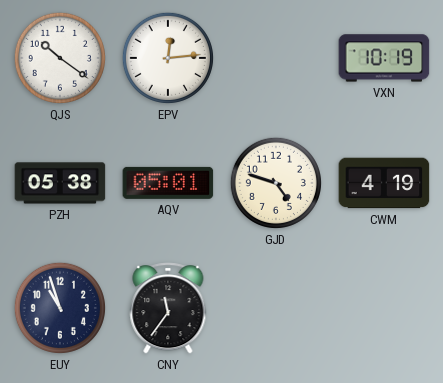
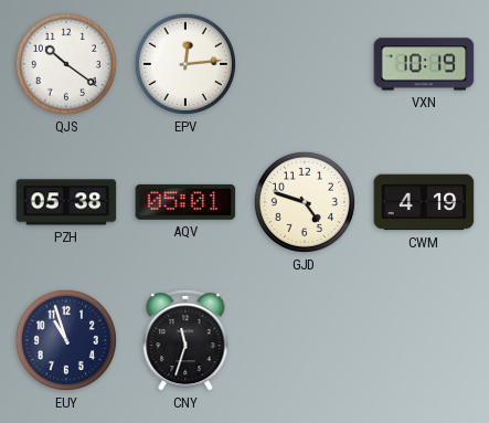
CNY: 11:36 -> 11:33 (185, 340)
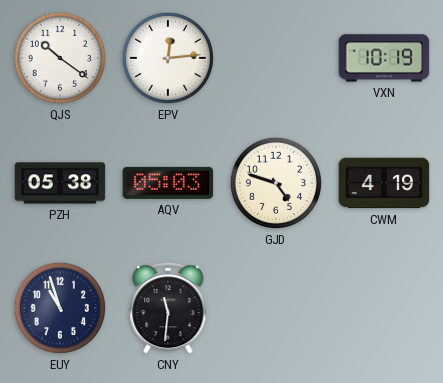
AQV: 05:01 -> 05:03 (168, 183)
CNY: 11:33 -> 11:31 (168, 308)
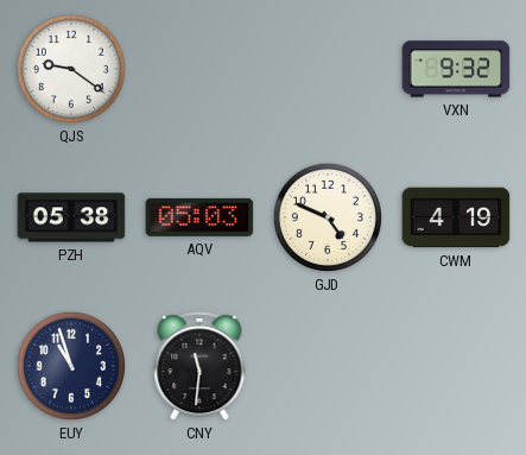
QJS: 10:21 -> 9:21 (71, 69)
EPV: 12:14 -> none (168, 58)
VXN: 10:19 -> 9:32 (456, 69)
GJD: 4:48 -> 4:49 (328, 217)
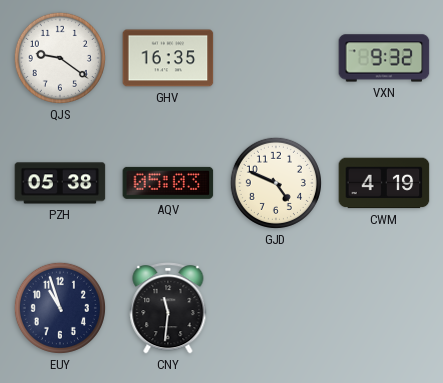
GHV: none -> 16:35 (168, 58)
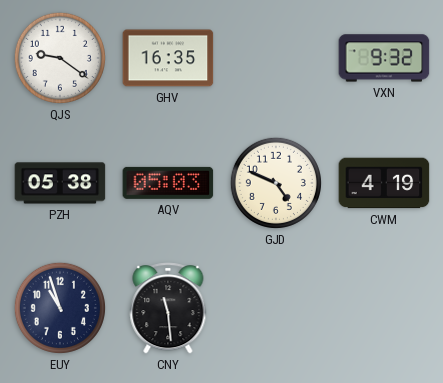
CNY: 11:31 -> 11:29 (168, 308)
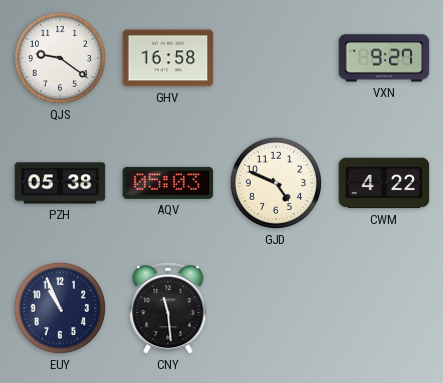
GHV: 16:35 -> 16:58 (168, 58)
VXN: 9:32 -> 9:27 (384, 58)
CWM: 4:19 -> 4:22 (384, 183)
EUY: 10:57 -> 10:56 (60, 308)
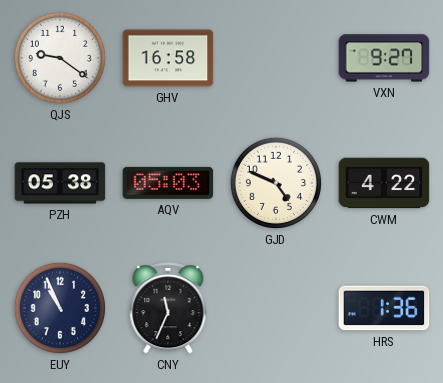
CNY: 11:29 -> 11:34 (168, 308)
HRS: none -> 1:36 (384, 308)
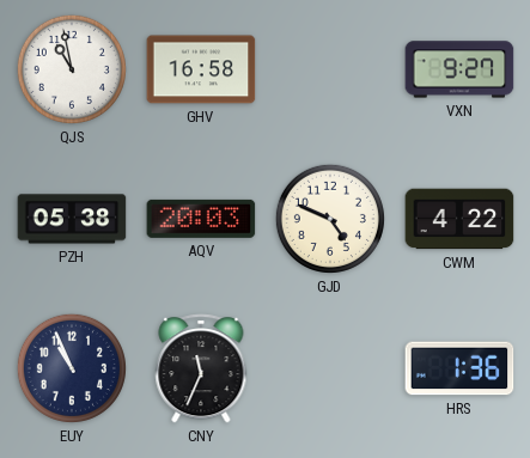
QJS: 9:21 -> 10:58 (72, 69)
AQV: 05:03 -> 20:03 (201, 219)
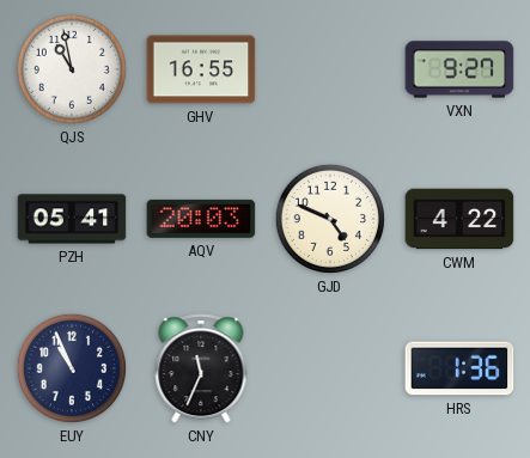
GHV: 16:58 -> 16:55 (201, 69)
PZH: 05:38 -> 05:41 (72, 219)
